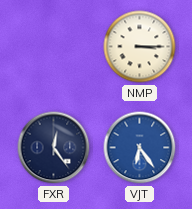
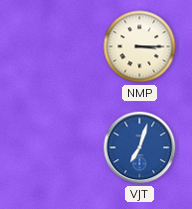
FXR: 12:24 -> none (54, 148)
VJT: 6:24 -> 7:03 (140, 148)
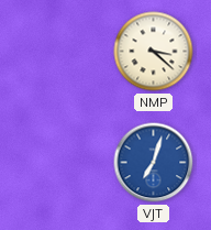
NMP: 3:15 -> 3:22 (154, 52)
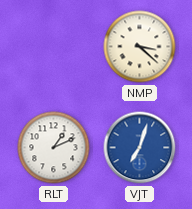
RLT: none -> 1:11 (54, 148)
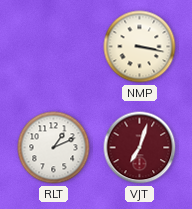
NMP: 3:22 -> 3:17 (140, 47)
VJT dial: blue -> burgundy (140, 148)
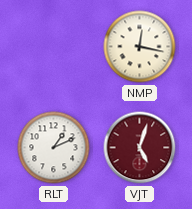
NMP: 3:17 -> 12:17 (140, 47)
VJT: 7:03 -> 5:03 (140, 148)
